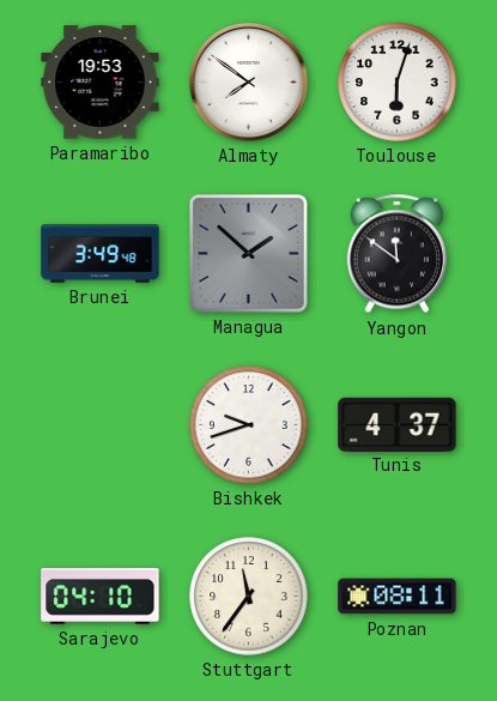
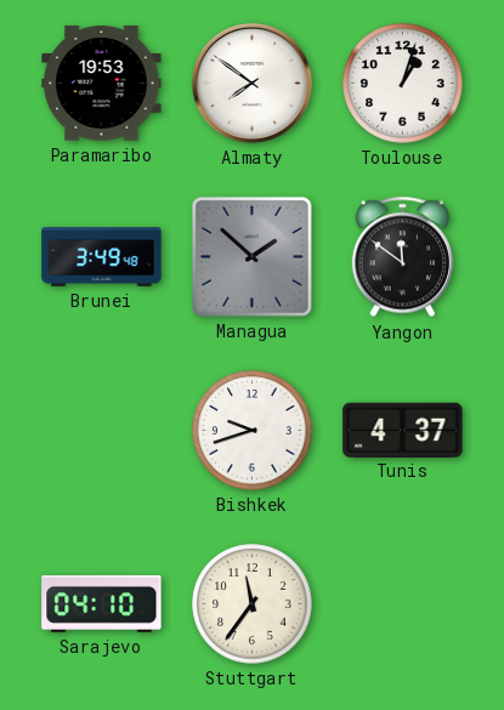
Toulouse: 6:03 -> 1:03 (403, 84)
Poznan: 08:11 -> none (398, 597)
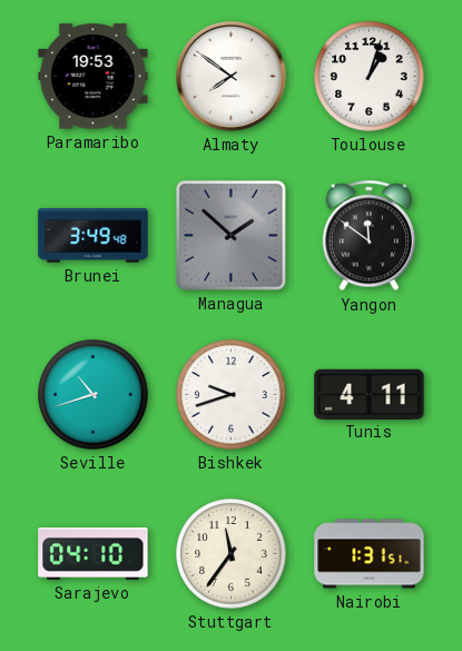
Seville: none -> 10:42 (94, 395)
Tunis: 4:37 -> 4:11 (370, 394)
Nairobi: none -> 1:31 (370, 554)
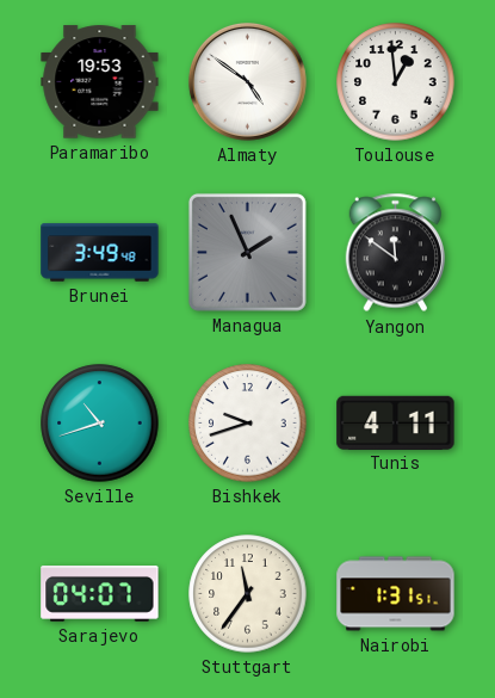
Almaty: 7:51 -> 4:51 (248, 82)
Toulouse: 1:03 -> 12:59 (396, 82)
Managua: 1:52 -> 1:56 (247, 252)
Sarajevo: 04:10 -> 04:07 (100, 594)
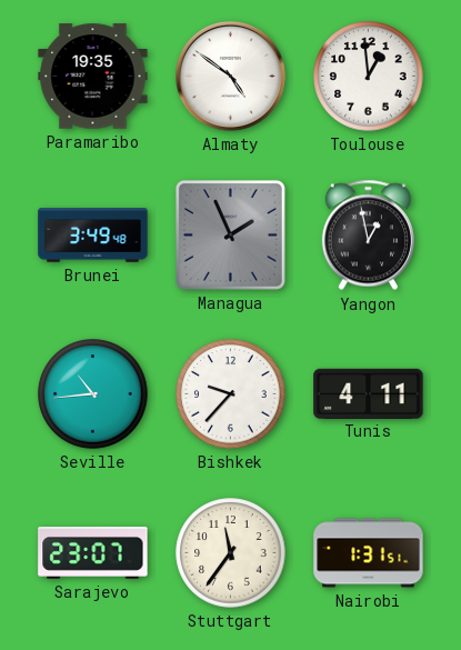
Paramaribo: 19:53 -> 19:35 (93, 77)
Yangon: 11:51 -> 12:58 (369, 236)
Seville: 10:42 -> 10:44 (93, 394)
Bishkek: 9:42 -> 9:37 (231, 394)
Sarajevo: 04:07 -> 23:07 (93, 553)
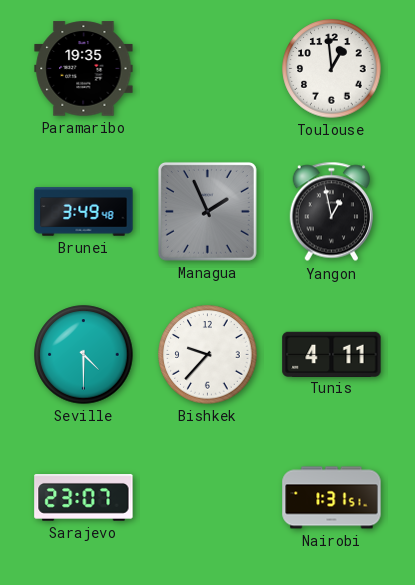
Almaty: 4:51 -> none (231, 77)
Seville: 10:44 -> 4:30 (84, 355)
Stuttgart: 11:36 -> none (231, 553)
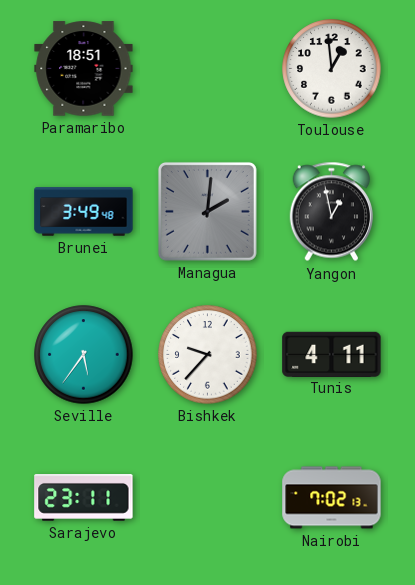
Paramaribo: 19:35 -> 18:51 (84, 69)
Managua: 1:56 -> 2:01 (207, 211)
Seville: 4:30 -> 5:36 (84, 355)
Sarajevo: 23:07 -> 23:11 (84, 498)
Nairobi: 1:31 -> 7:02 (332, 498)
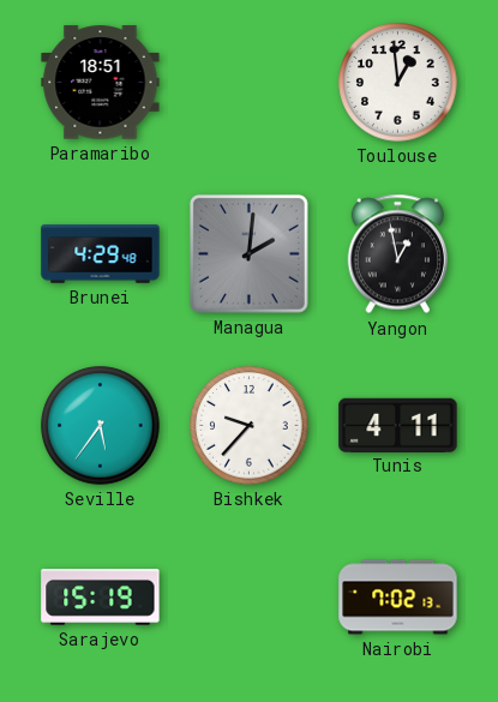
Brunei: 3:49 -> 4:29 (101, 254)
Sarajevo: 23:11 -> 15:19 (101, 598)
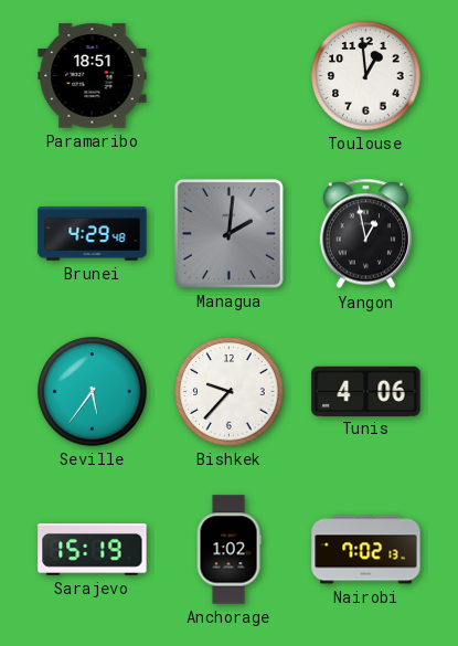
Tunis: 4:11 -> 4:06 (366, 391)
Anchorage: none -> 1:02 (228, 550)
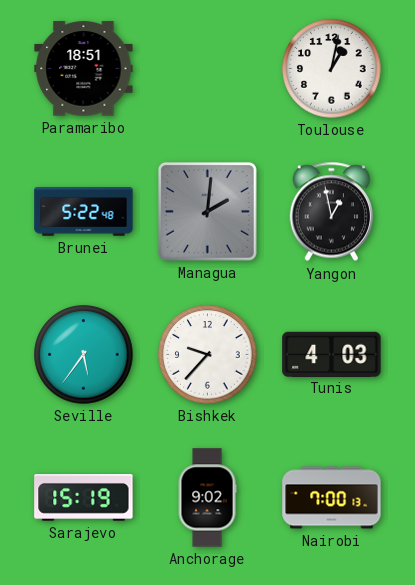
Toulouse: 12:59 -> 1:02 (332, 69)
Brunei: 4:29 -> 5:22 (84, 212)
Tunis: 4:06 -> 4:03 (332, 354)
Anchorage: 1:02 -> 9:02 (207, 498)
Nairobi: 7:02 -> 7:00 (332, 498)
